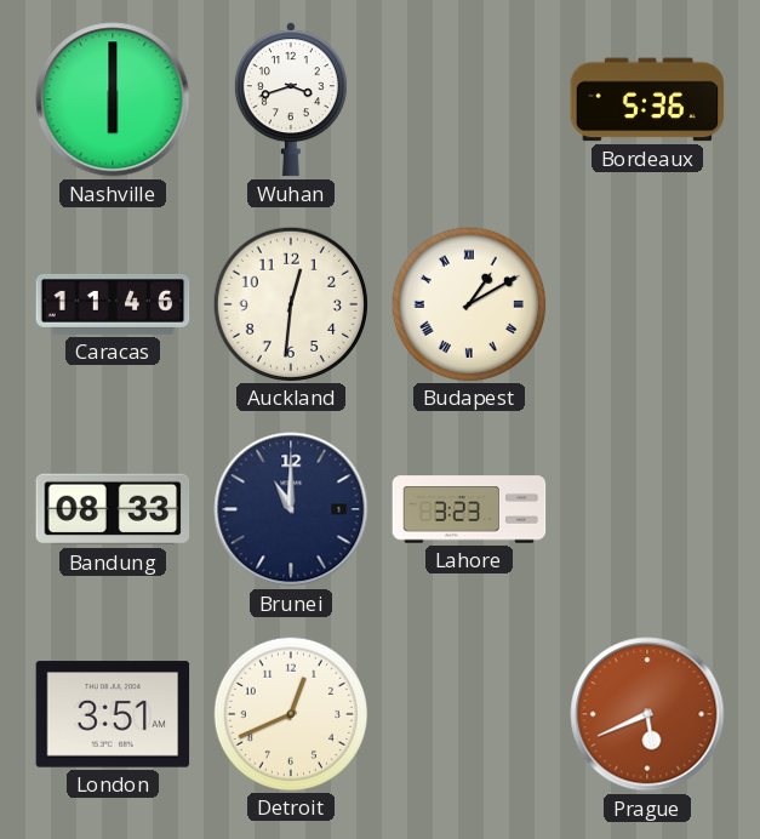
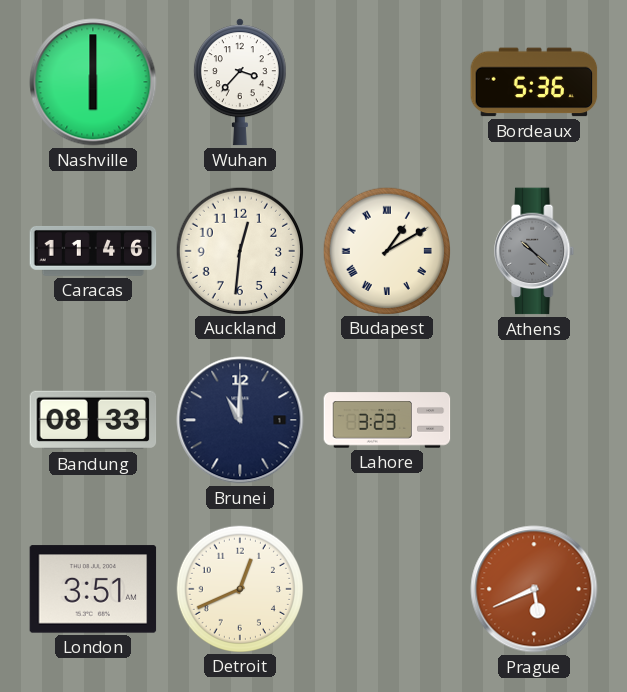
Wuhan: 3:42 -> 3:37 (240, 82)
Athens: none -> 10:22 (535, 251)
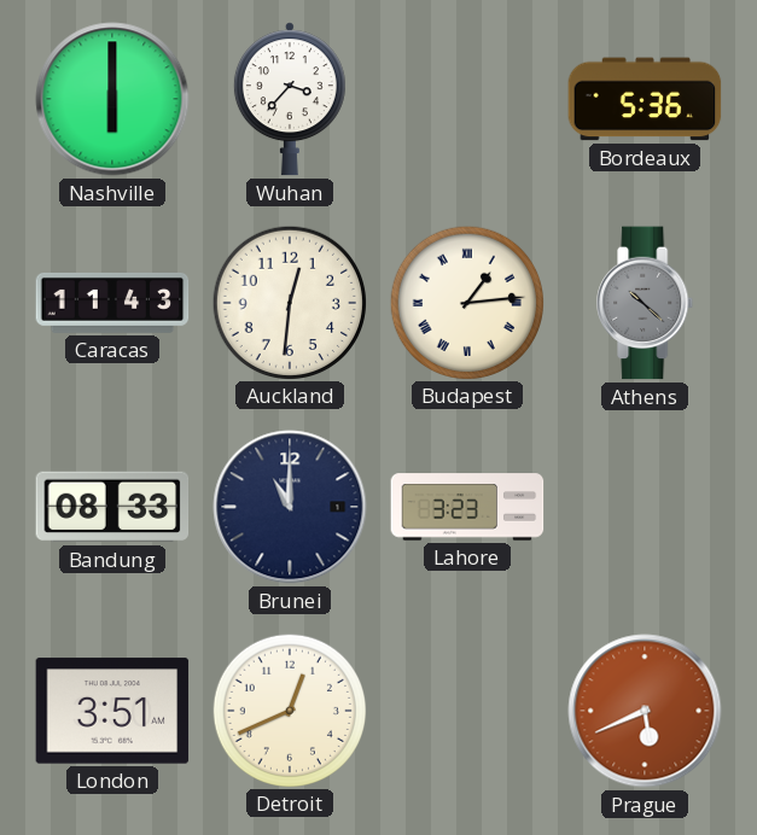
Caracas: 11:46 -> 11:43 (112, 303)
Budapest: 1:10 -> 1:14 (466, 302)
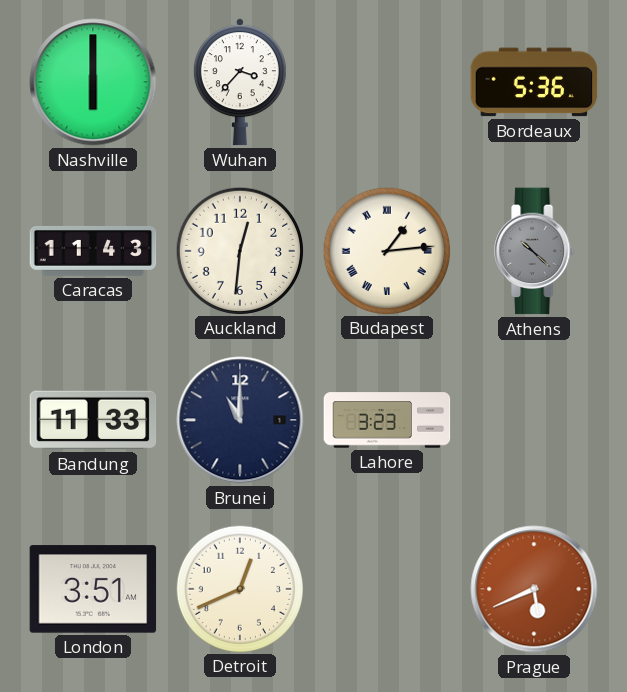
Bandung: 08:33 -> 11:33 (93, 420)
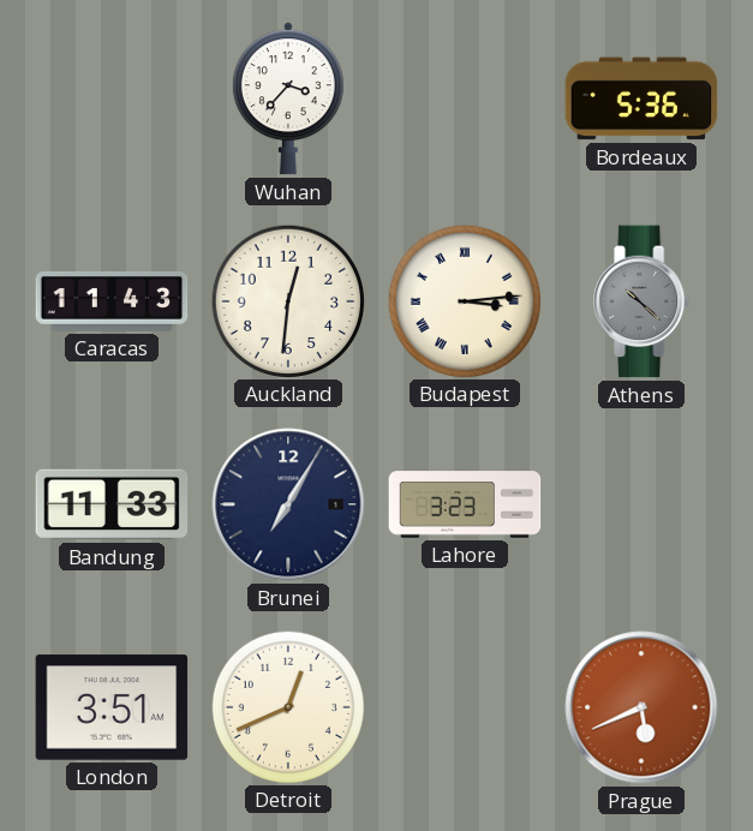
Nashville: 6:00 -> none (93, 82)
Budapest: 1:14 -> 3:14 (464, 300)
Brunei: 11:00 -> 7:05 (288, 504)
